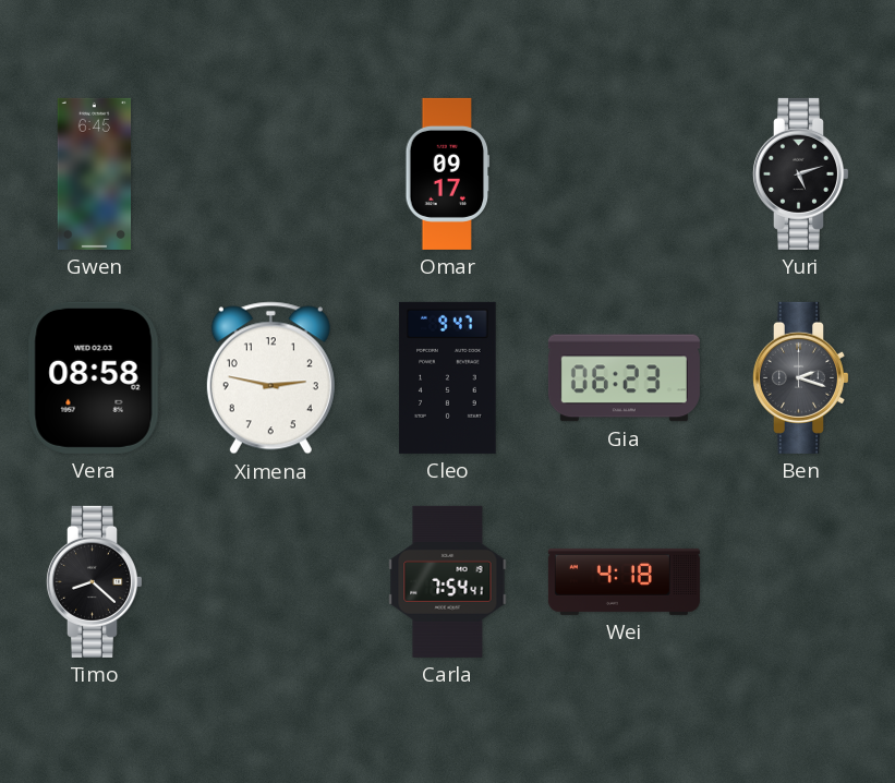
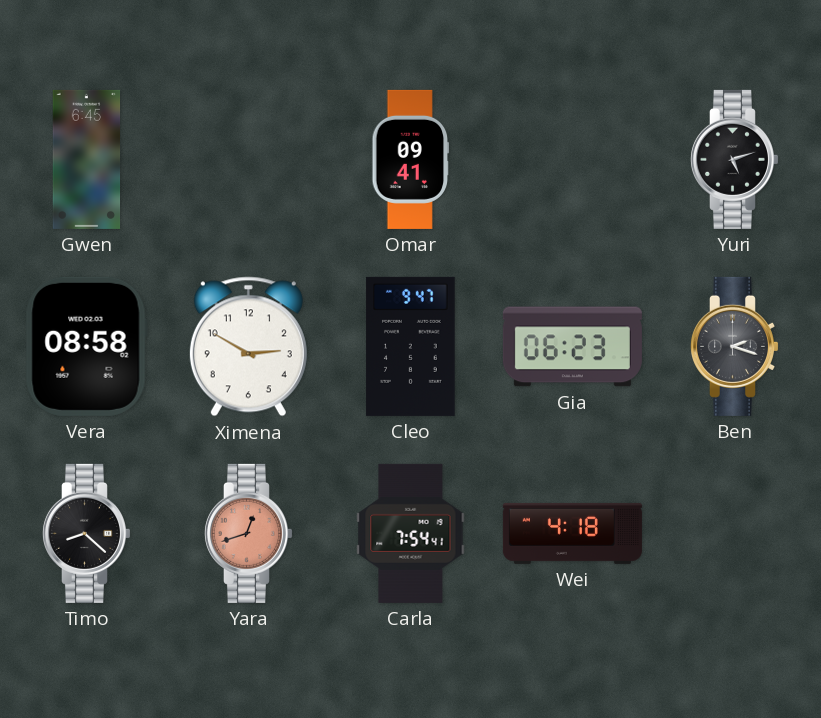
Omar: 09:17 -> 09:41 (411, 159)
Ximena: 2:47 -> 2:50 (248, 347)
Yara: none -> 12:42 (248, 533)
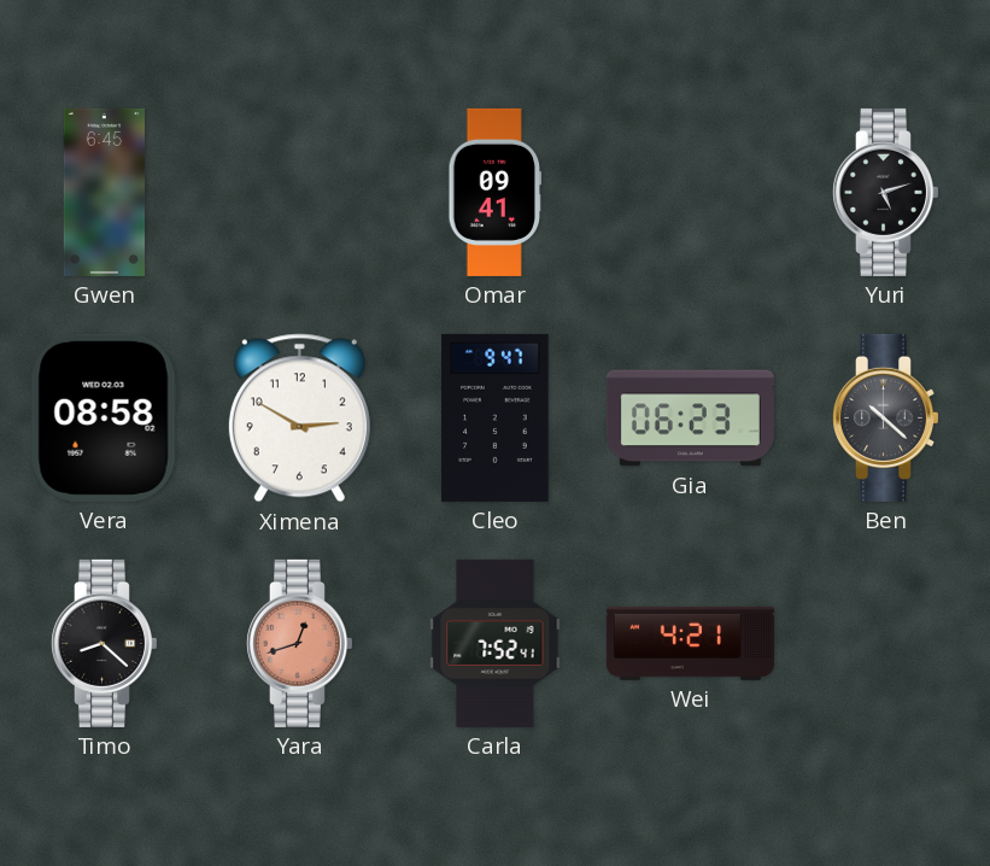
Ben: 2:18 -> 10:22 (885, 417)
Carla: 7:54 -> 7:52 (496, 643)
Wei: 4:18 -> 4:21 (690, 643)
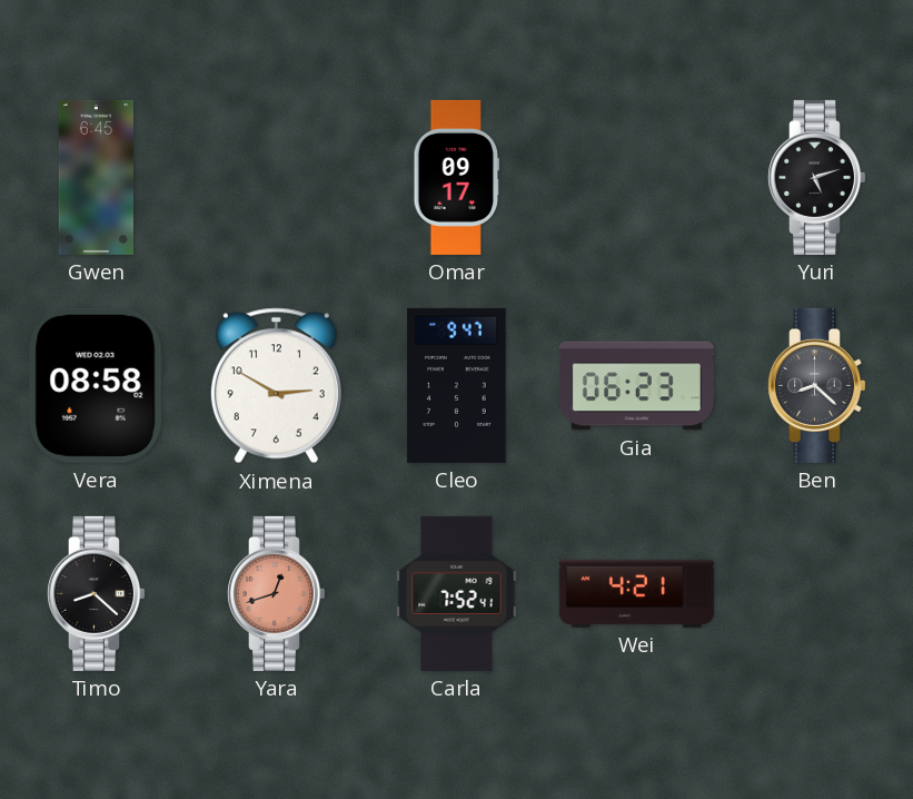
Omar: 09:41 -> 09:17 (457, 177)
Ben: 10:22 -> 8:22 (816, 385)
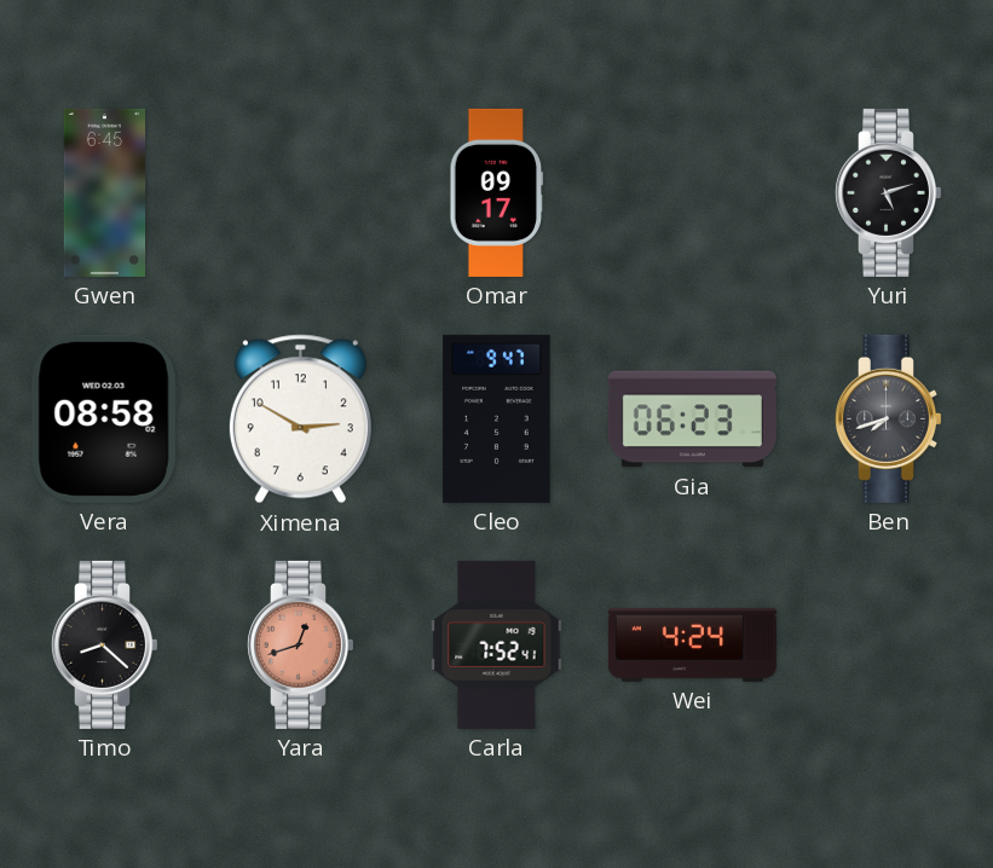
Ben: 8:22 -> 7:42 (888, 418)
Wei: 4:21 -> 4:24 (692, 644)
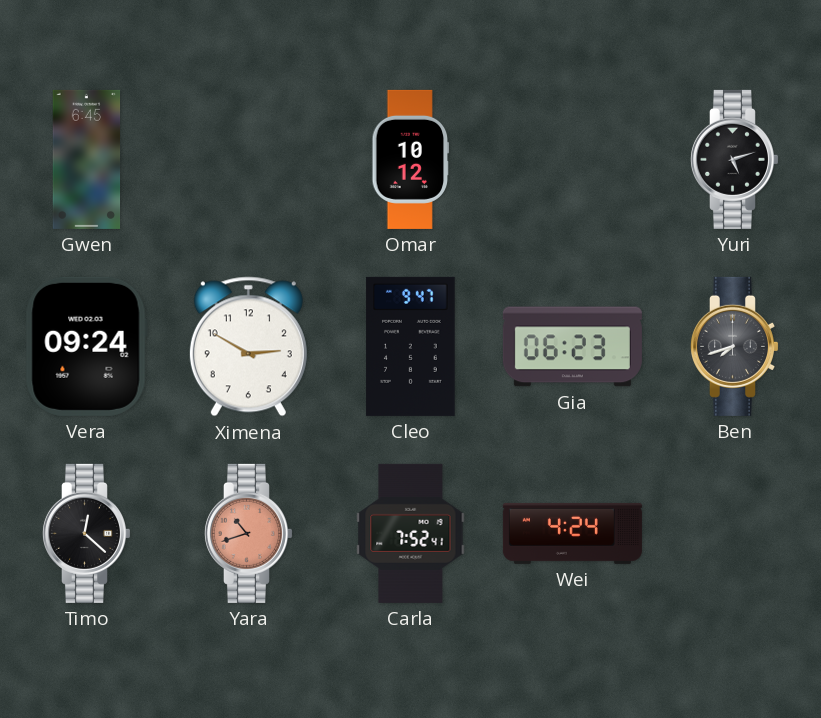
Omar: 09:17 -> 10:12 (411, 159)
Vera: 08:58 -> 09:24 (86, 346)
Timo: 8:22 -> 12:22 (86, 533)
Yara: 12:42 -> 10:42 (248, 533)
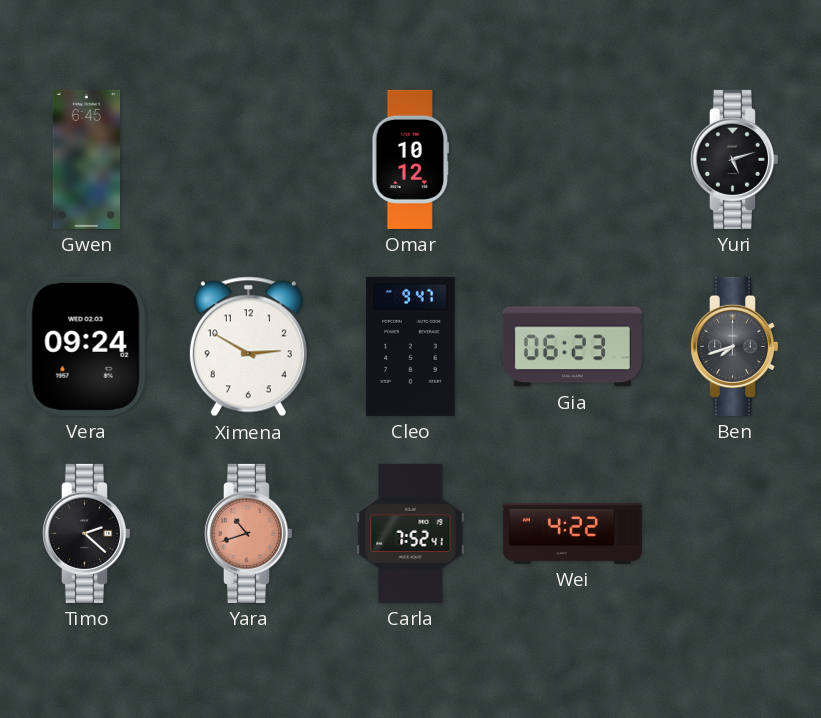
Timo: 12:22 -> 2:22 (86, 533)
Wei: 4:24 -> 4:22 (572, 533)
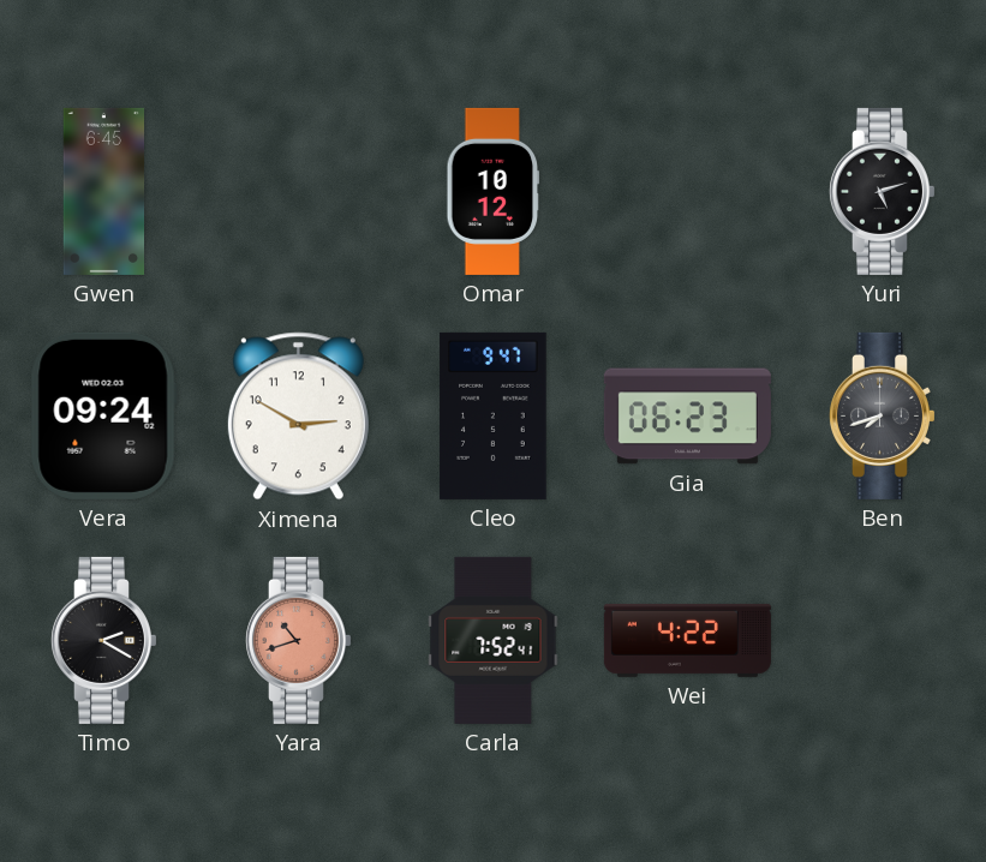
Timo: 2:22 -> 2:20 (103, 640)
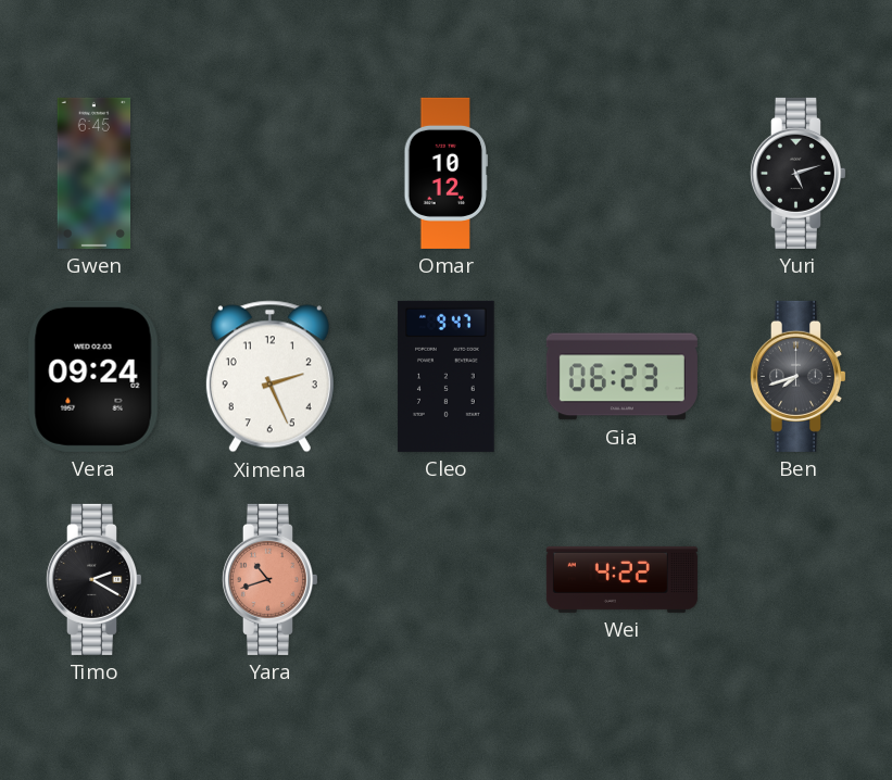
Ximena: 2:50 -> 2:26 (269, 377)
Carla: 7:52 -> none (494, 640)
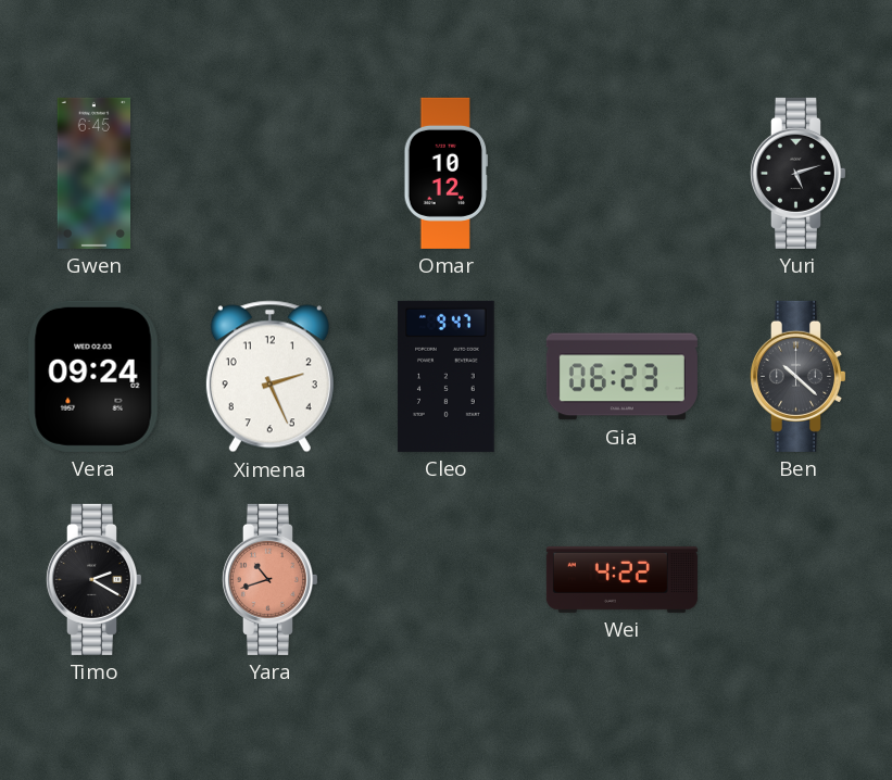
Ben: 7:42 -> 10:22 (797, 376)
